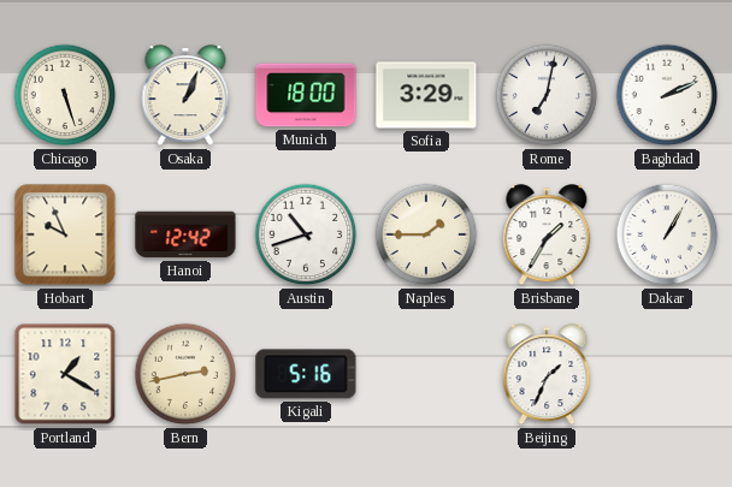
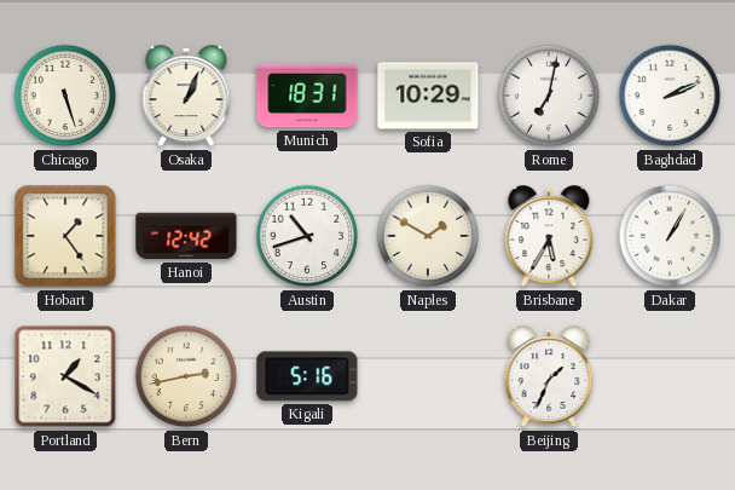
Munich: 18:00 -> 18:31 (307, 96)
Sofia: 3:29 -> 10:29 (428, 96)
Hobart: 9:56 -> 1:24 (65, 236)
Naples: 1:45 -> 1:50 (428, 236)
Brisbane: 1:35 -> 5:35 (549, 237)
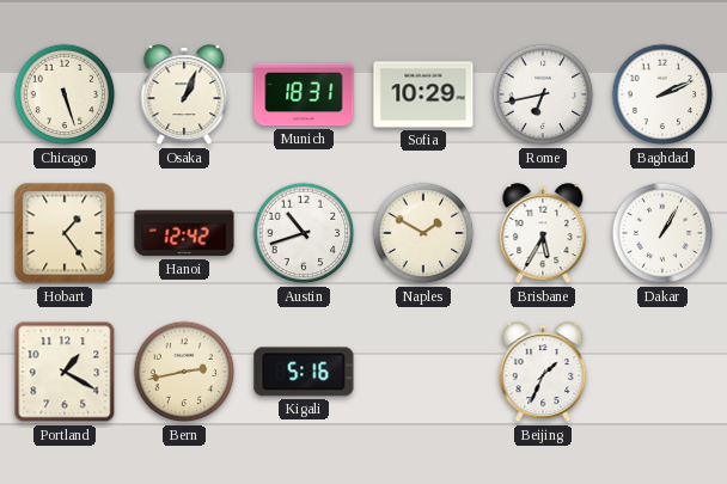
Rome: 7:02 -> 6:43 (543, 94)
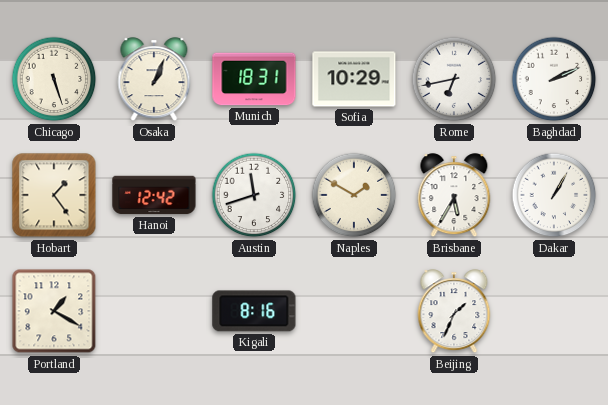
Austin: 10:42 -> 11:42 (254, 195)
Bern: 2:43 -> none (184, 372)
Kigali: 5:16 -> 8:16 (254, 311)
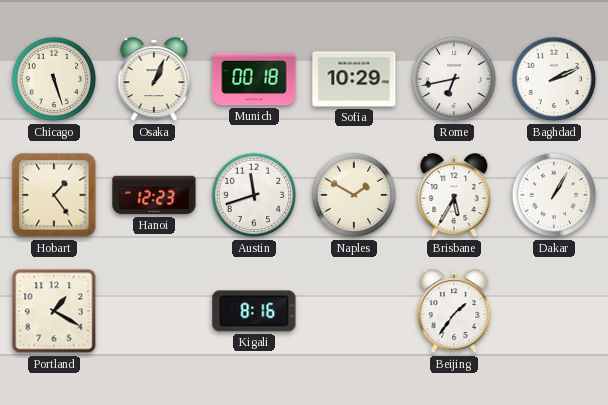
Munich: 18:31 -> 00:18 (254, 79)
Hanoi: 12:42 -> 12:23 (154, 195)
Beijing: 1:34 -> 1:36 (454, 312)
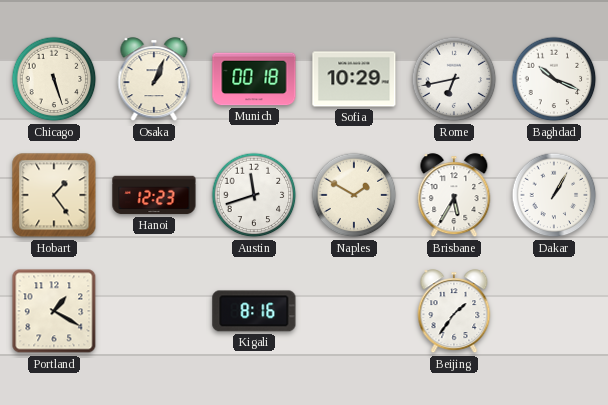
Baghdad: 2:11 -> 10:19 (554, 79)
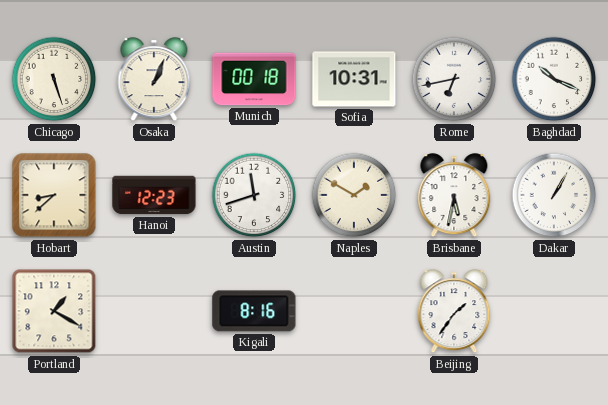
Sofia: 10:29 -> 10:31 (354, 79)
Hobart: 1:24 -> 8:38 (54, 195)
Brisbane: 5:35 -> 5:32 (454, 196)
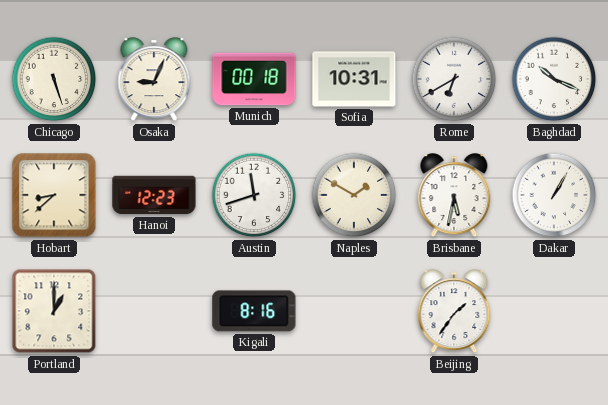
Osaka: 1:04 -> 9:04 (154, 80)
Rome: 6:43 -> 6:40 (454, 79)
Portland: 1:20 -> 1:00 (54, 311)
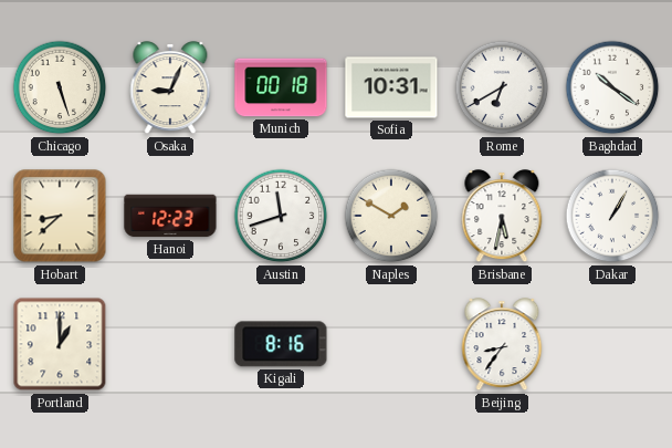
Baghdad: 10:19 -> 10:21 (612, 87)
Beijing: 1:36 -> 8:36 (502, 345)
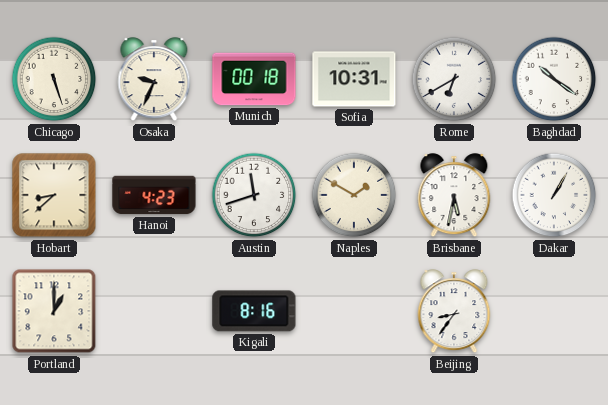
Osaka: 9:04 -> 9:34 (154, 80)
Hanoi: 12:23 -> 4:23 (154, 195)
